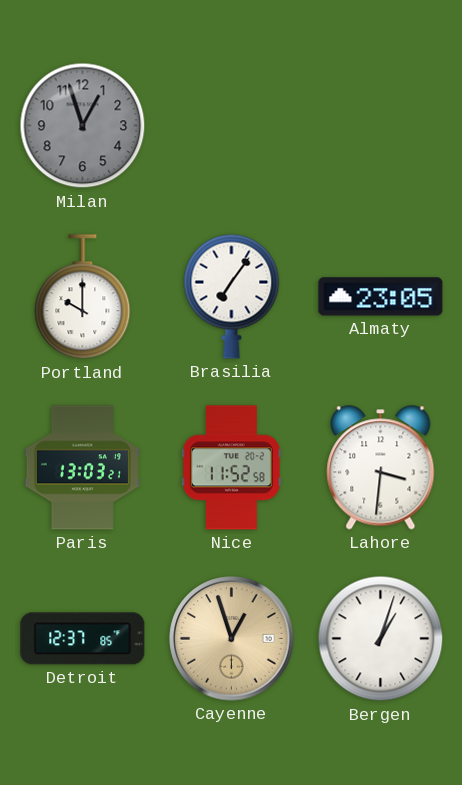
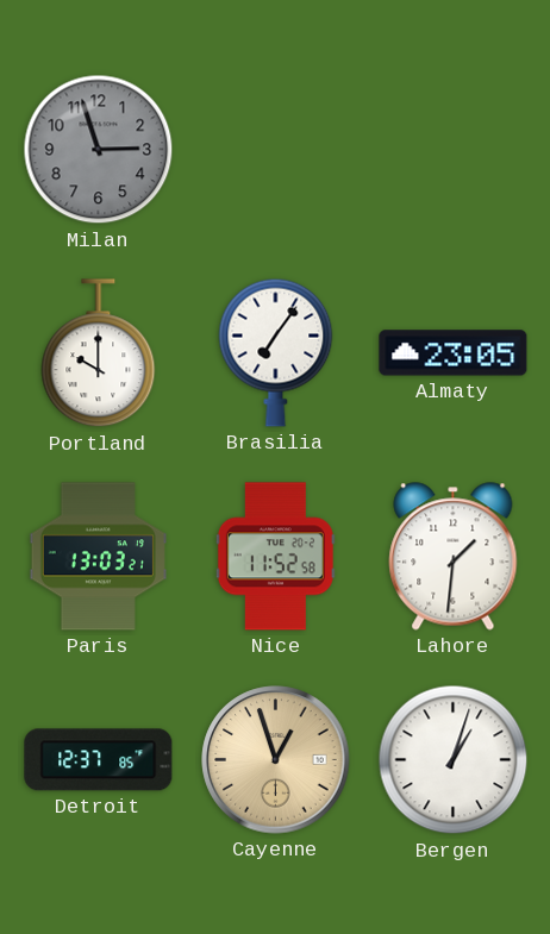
Milan: 12:57 -> 2:57 (99, 150)
Lahore: 3:31 -> 1:31 (454, 557)
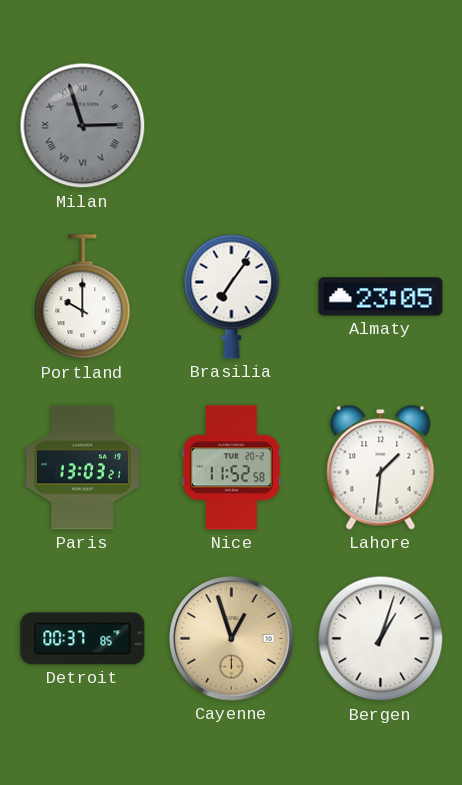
Milan numerals: Arabic -> Roman (83, 126)
Detroit: 12:37 -> 00:37 (83, 639)
